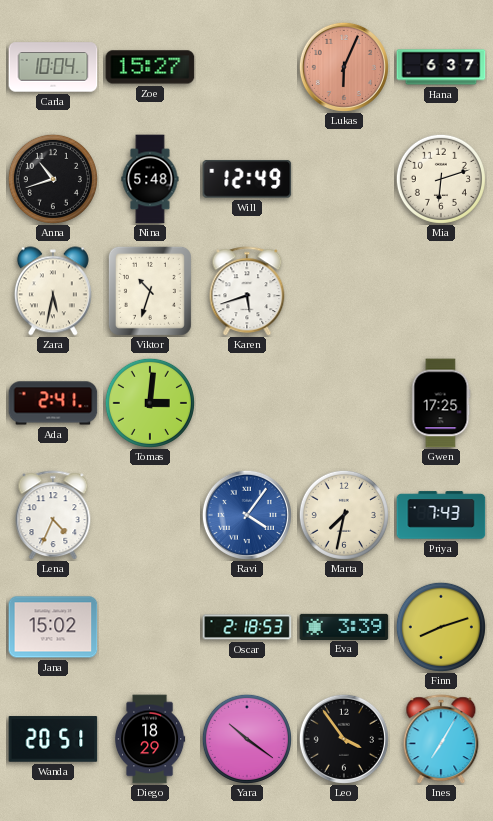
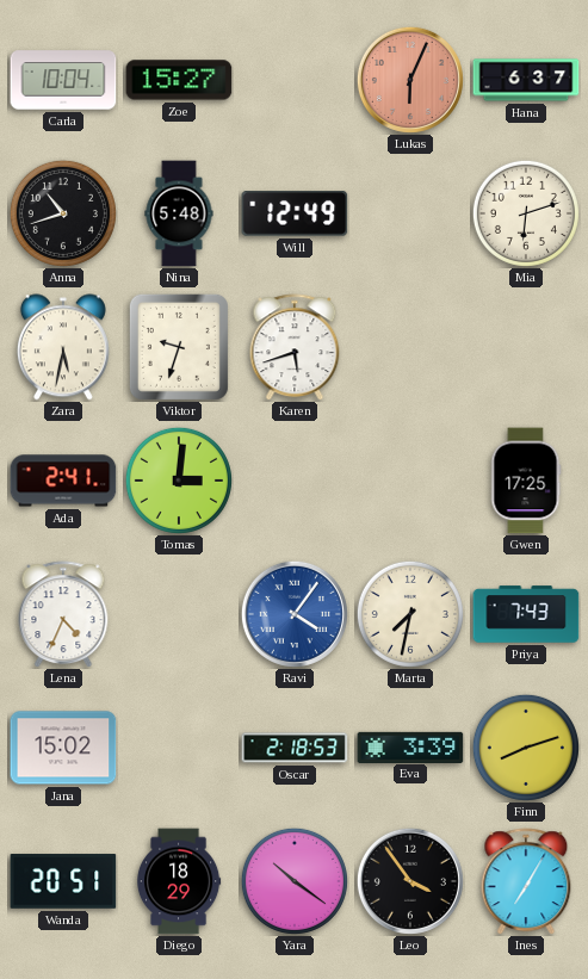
Viktor: 10:33 -> 9:33 (179, 347)
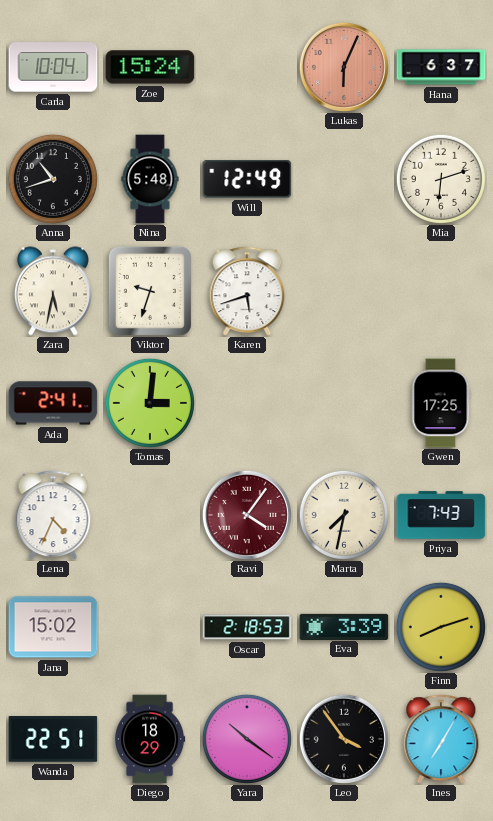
Zoe: 15:27 -> 15:24 (150, 67)
Ravi dial: blue -> burgundy (247, 515)
Wanda: 20:51 -> 22:51 (53, 739)
